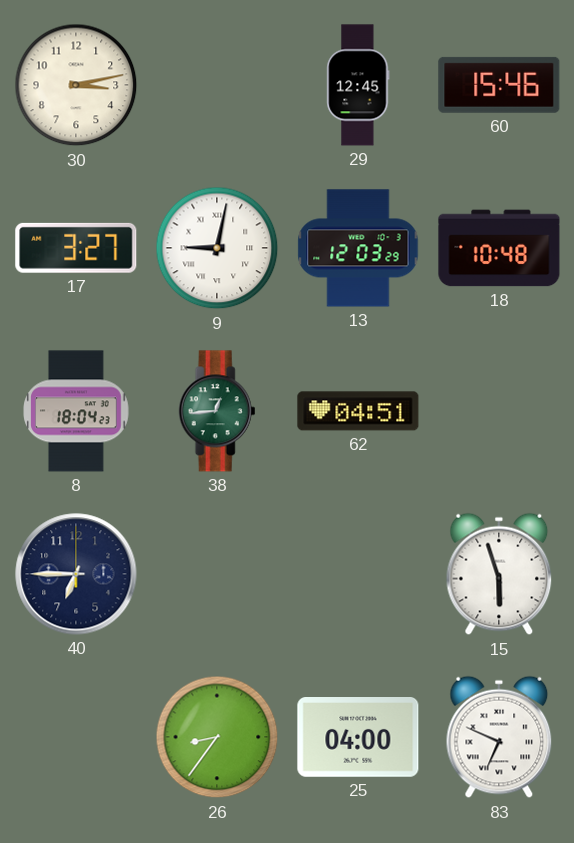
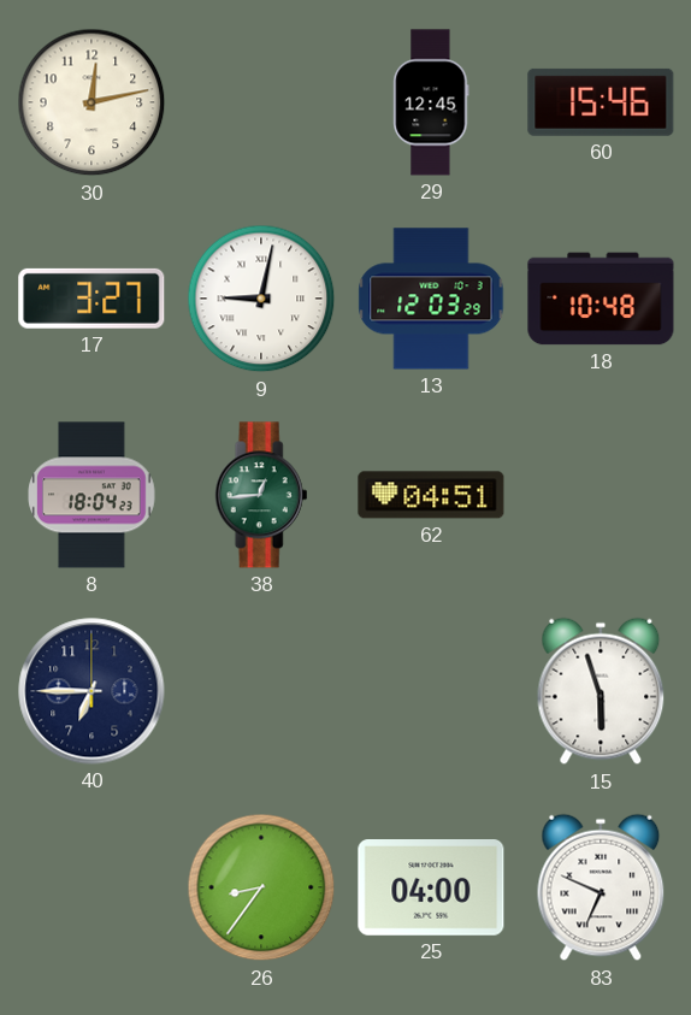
30: 3:13 -> 12:13 (91, 102)
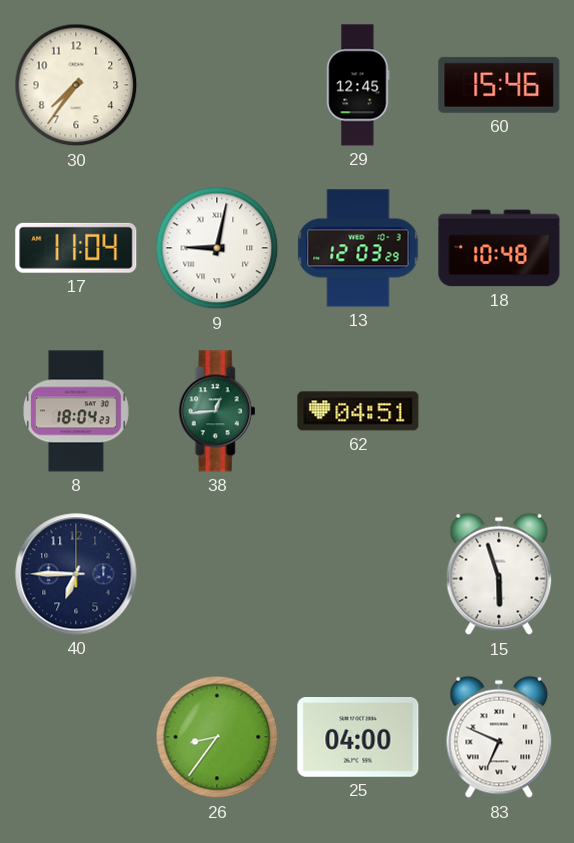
30: 12:13 -> 7:36 (76, 85)
17: 3:27 -> 11:04 (76, 248)
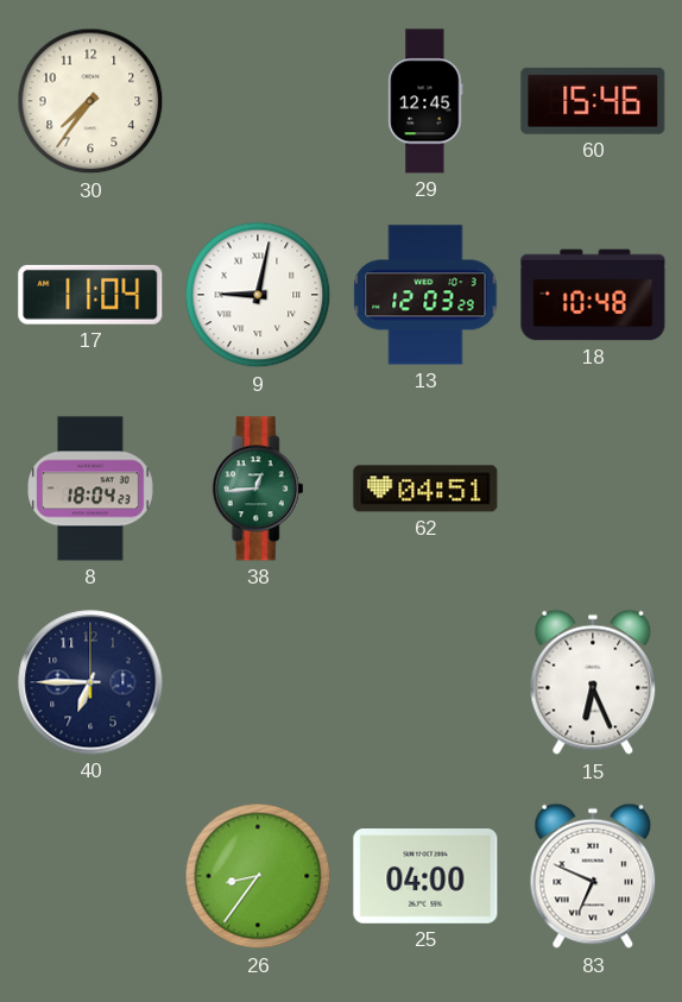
15: 5:57 -> 6:26 (593, 682)
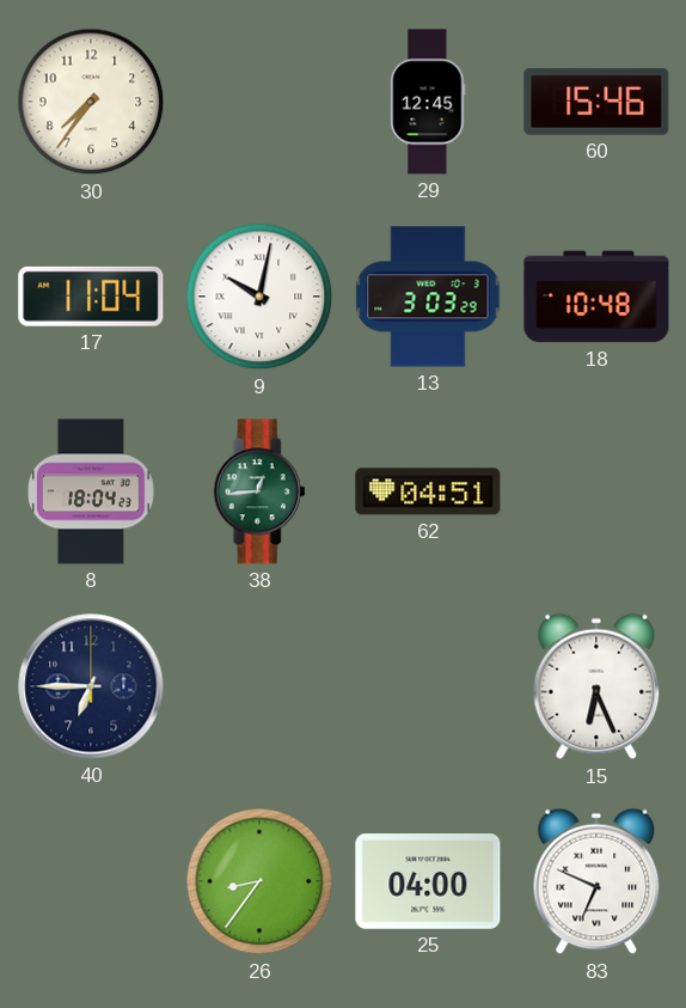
9: 9:02 -> 10:02 (259, 297)
13: 12:03 -> 3:03 (428, 297)
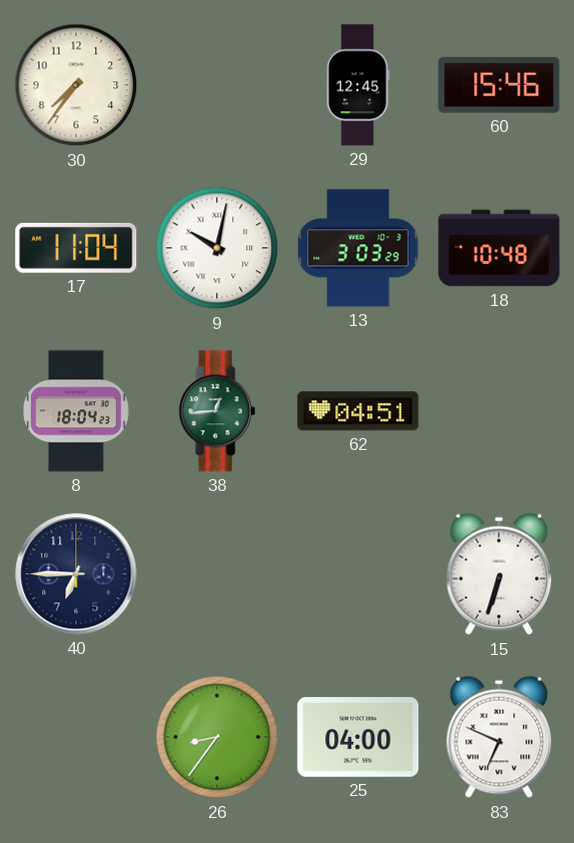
15: 6:26 -> 6:33 (499, 574)
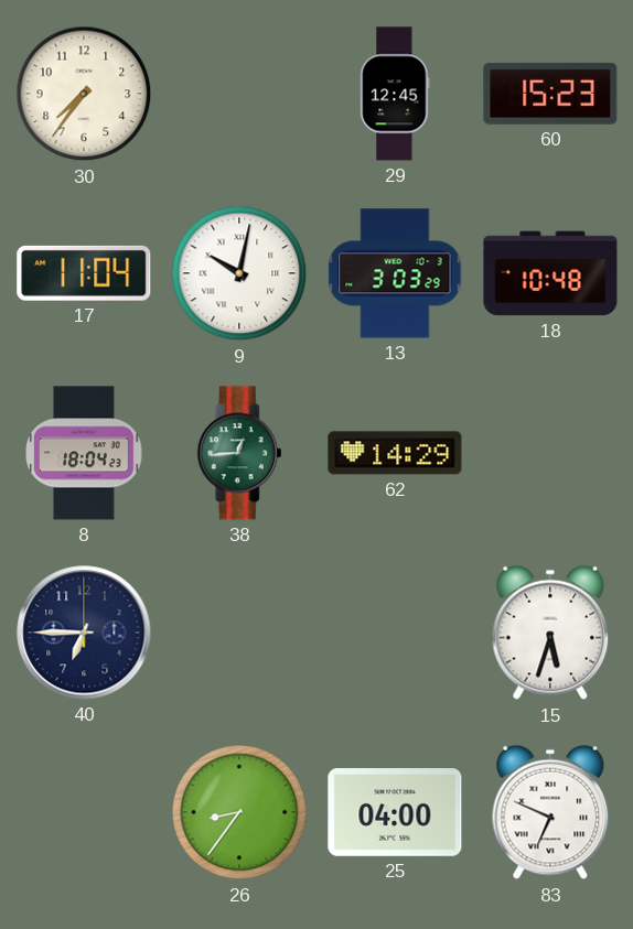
60: 15:46 -> 15:23 (550, 94)
62: 04:51 -> 14:29 (395, 453)
15: 6:33 -> 5:33 (550, 633)
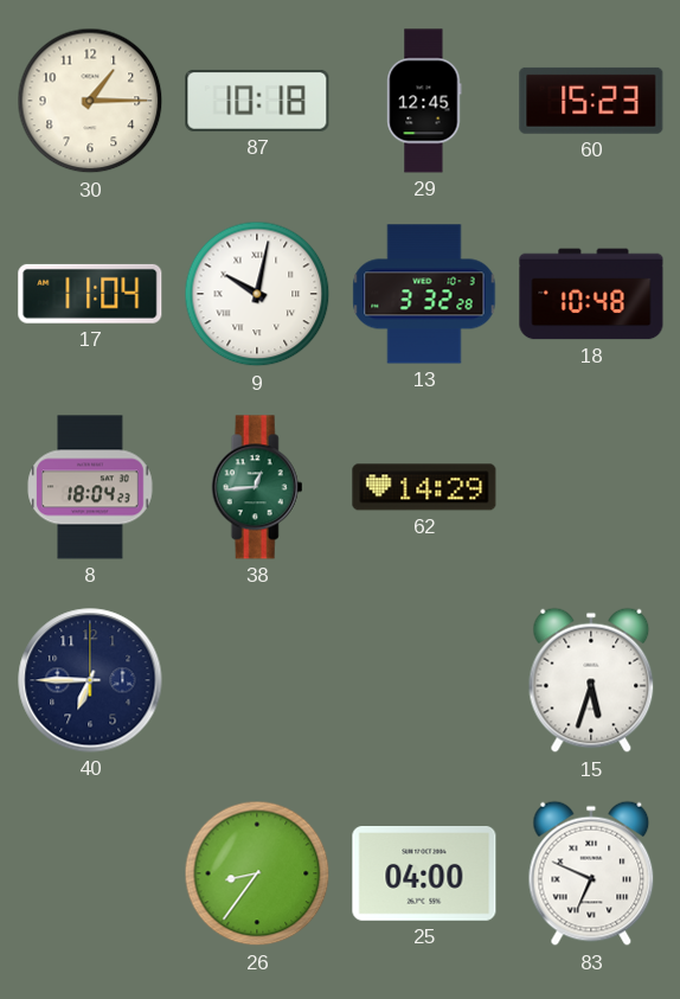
30: 7:36 -> 1:15 (90, 101)
87: none -> 10:18 (257, 101)
13: 3:03 -> 3:32 (424, 294)
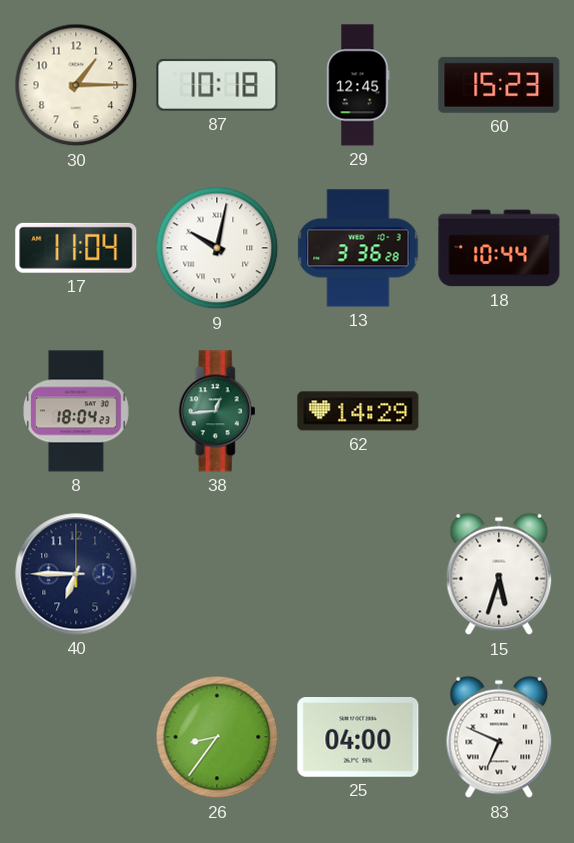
13: 3:32 -> 3:36 (358, 248)
18: 10:48 -> 10:44 (499, 248)
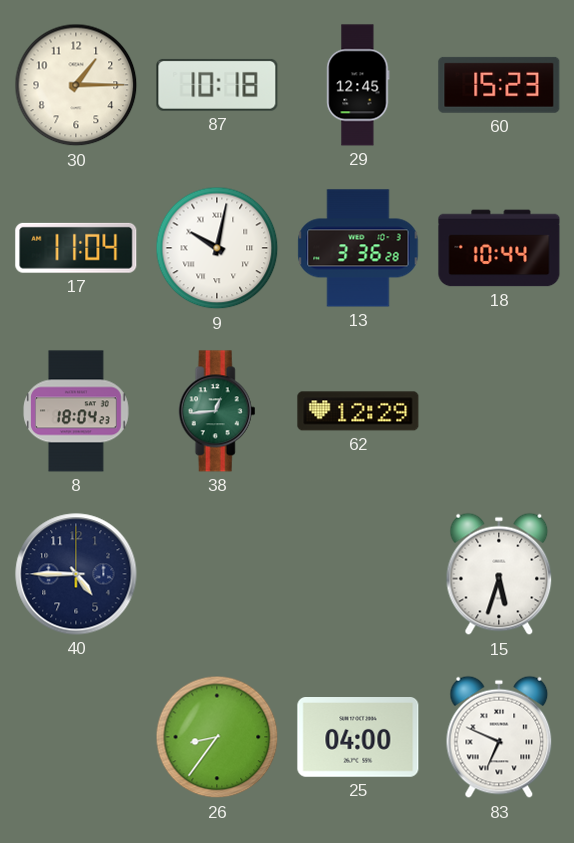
62: 14:29 -> 12:29 (358, 411)
40: 6:45 -> 4:45 (76, 574)
